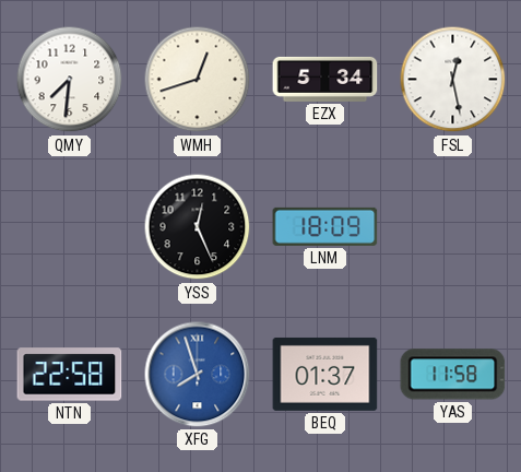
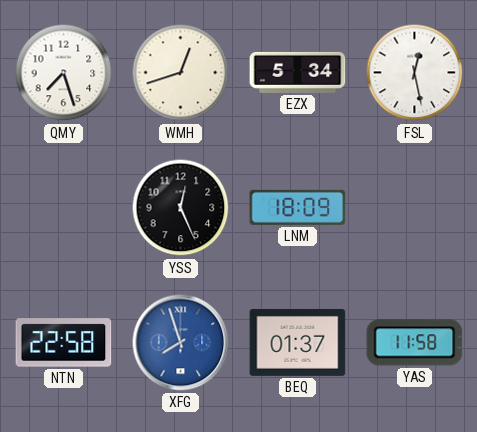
QMY: 7:31 -> 7:27 (64, 73)
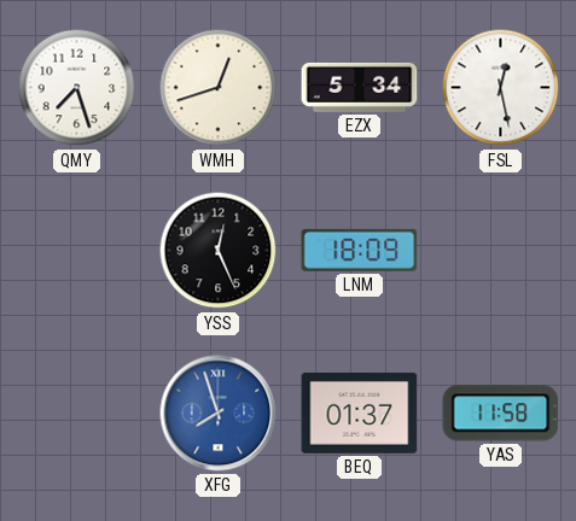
NTN: 22:58 -> none (64, 343)
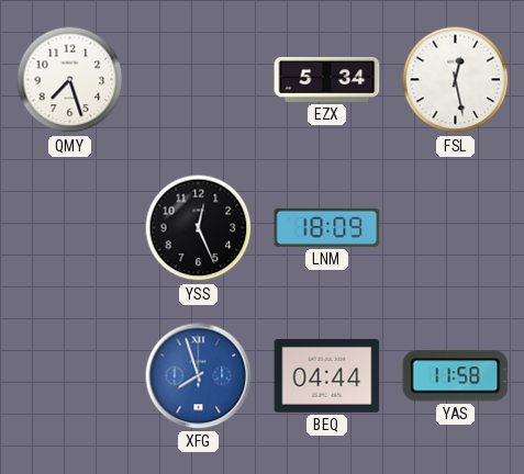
WMH: 12:42 -> none (219, 88)
BEQ: 01:37 -> 04:44 (327, 375)
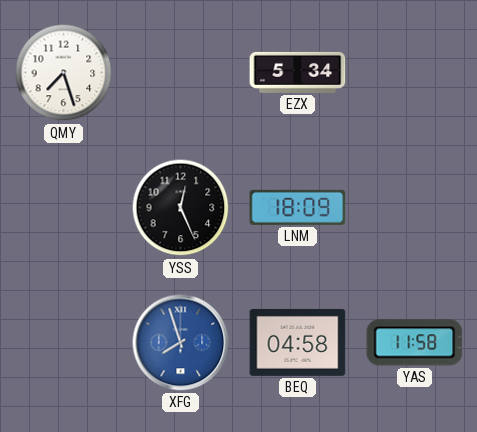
FSL: 12:28 -> none (456, 80)
BEQ: 04:44 -> 04:58 (298, 342)
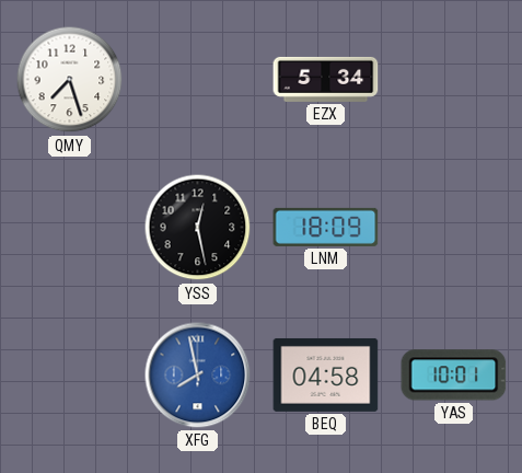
YSS: 12:26 -> 12:28 (198, 228)
XFG: 7:57 -> 7:58 (198, 376)
YAS: 11:58 -> 10:01 (454, 376)
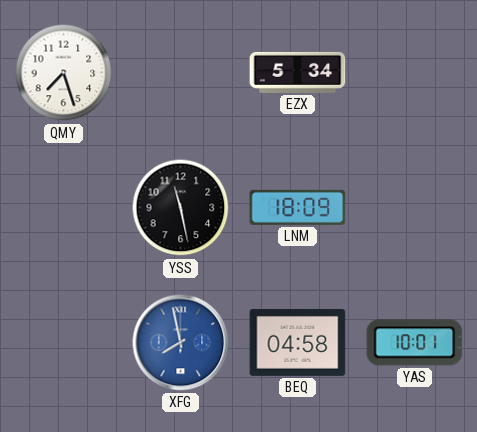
YSS: 12:28 -> 11:28 (181, 208)
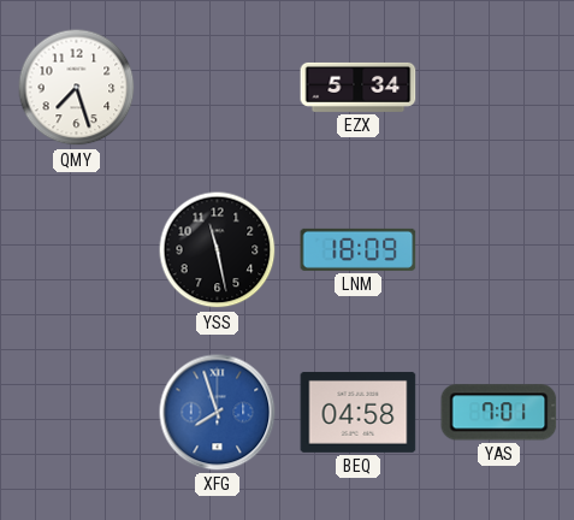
XFG: 7:58 -> 7:57 (218, 413)
YAS: 10:01 -> 7:01 (499, 413)
